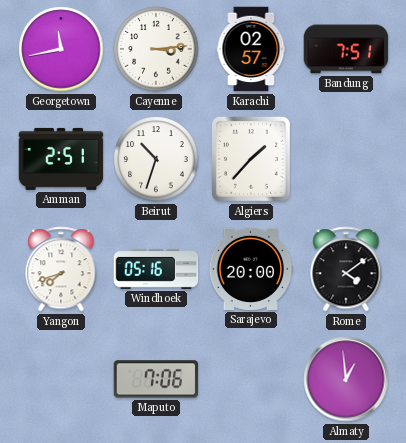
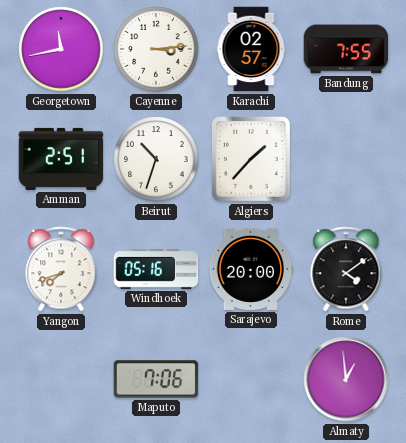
Bandung: 7:51 -> 7:55 (346, 49)
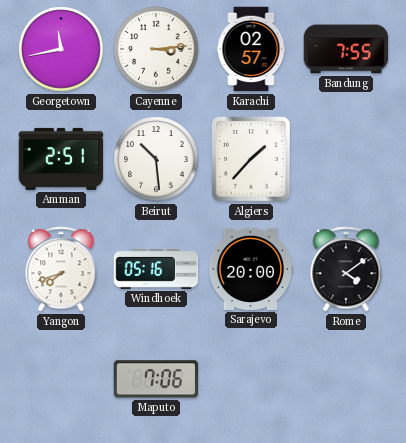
Beirut: 10:33 -> 10:29 (156, 159)
Almaty: 12:59 -> none (346, 379)
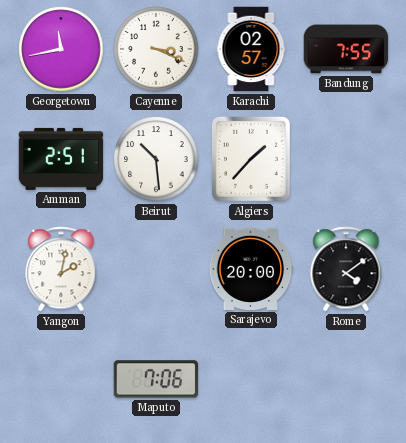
Cayenne: 3:14 -> 3:19 (156, 49)
Yangon: 7:42 -> 2:02 (61, 269)
Windhoek: 05:16 -> none (156, 269)
